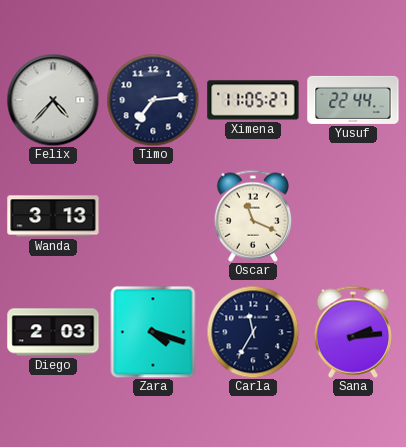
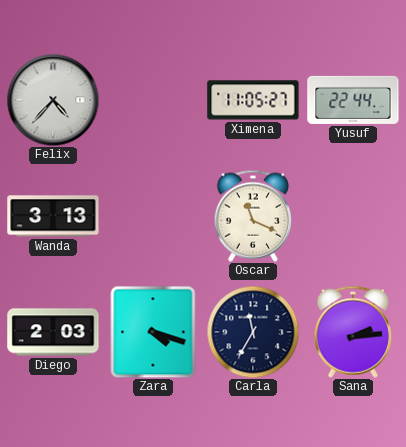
Timo: 7:14 -> none (153, 100)
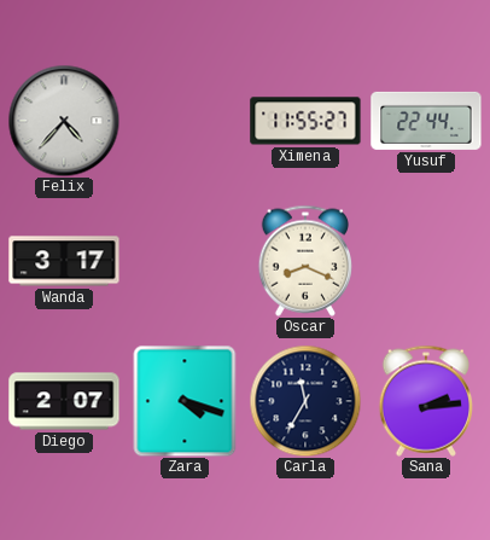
Ximena: 11:05 -> 11:55 (305, 121)
Wanda: 3:13 -> 3:17 (64, 261)
Oscar: 11:19 -> 8:19 (304, 261)
Diego: 2:03 -> 2:07 (64, 401)
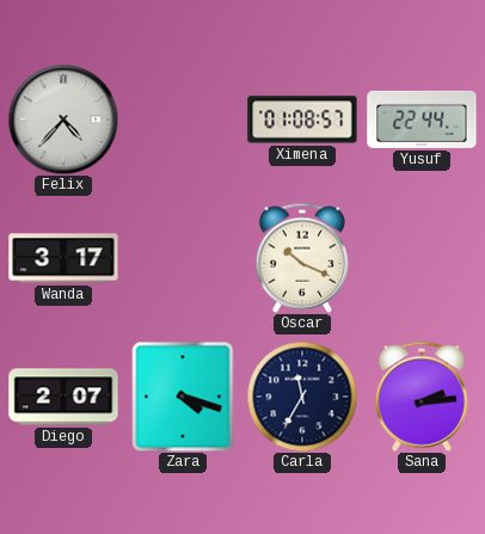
Ximena: 11:55 -> 01:08 (302, 119)
Oscar: 8:19 -> 10:19 (301, 258)
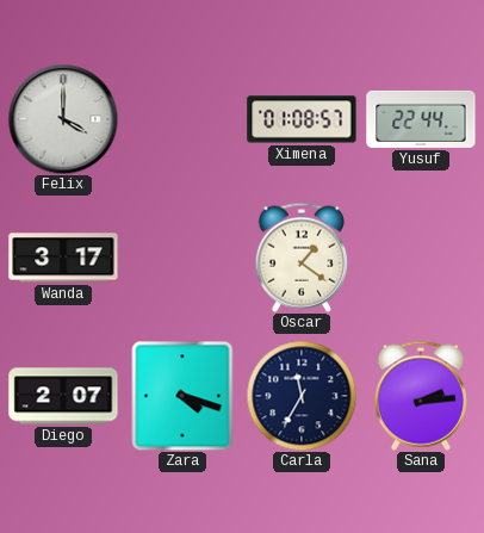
Felix: 4:37 -> 4:00 (63, 119)
Oscar: 10:19 -> 1:21 (300, 258)
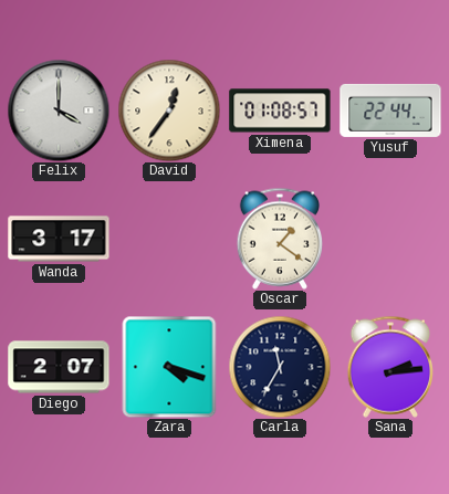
David: none -> 12:36 (169, 111)
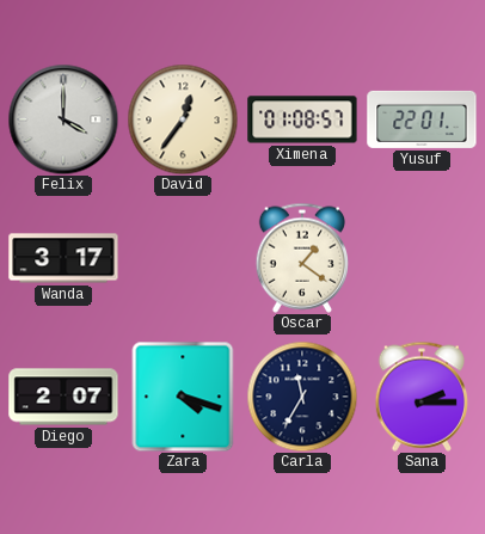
Yusuf: 22:44 -> 22:01 (422, 119)
Sana: 2:14 -> 2:15 (420, 397)
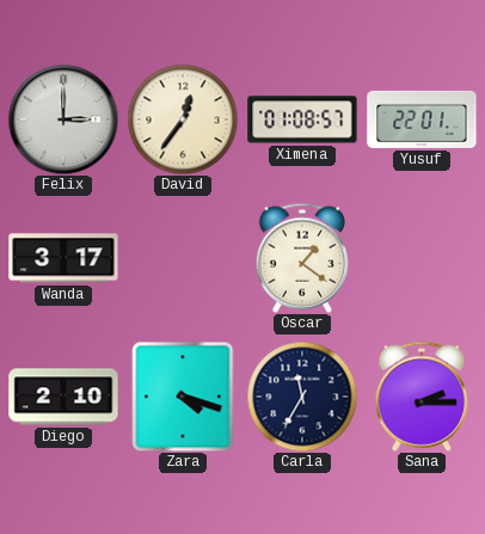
Felix: 4:00 -> 3:00 (63, 119)
Diego: 2:07 -> 2:10 (63, 397)
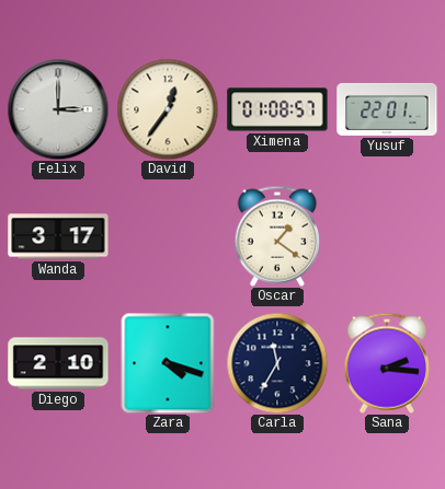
Sana: 2:15 -> 2:16 (386, 363)
